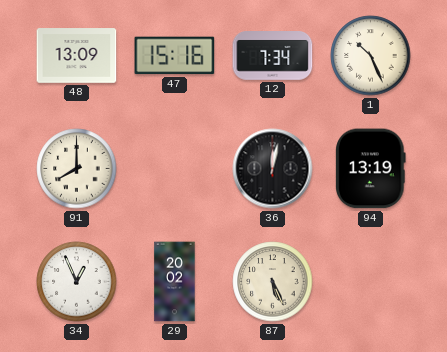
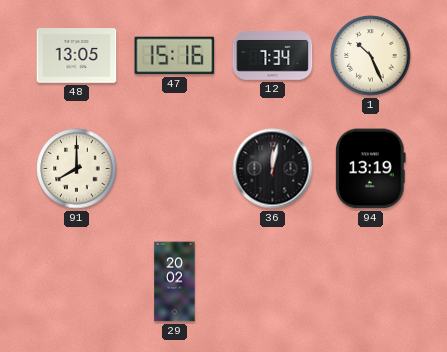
48: 13:09 -> 13:05 (77, 56)
34: 12:56 -> none (77, 282)
87: 5:26 -> none (273, 282)
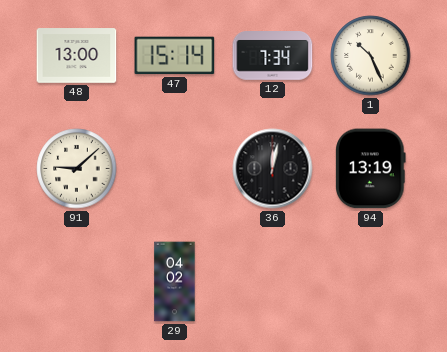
48: 13:05 -> 13:00 (77, 56)
47: 15:16 -> 15:14 (175, 56)
91: 8:00 -> 9:08 (77, 169)
29: 20:02 -> 04:02 (175, 282)
